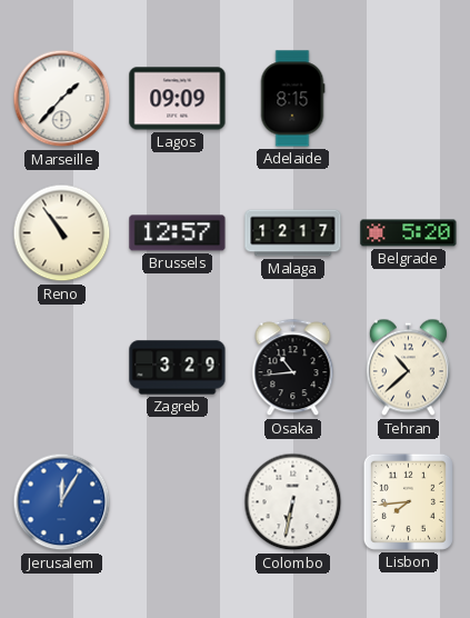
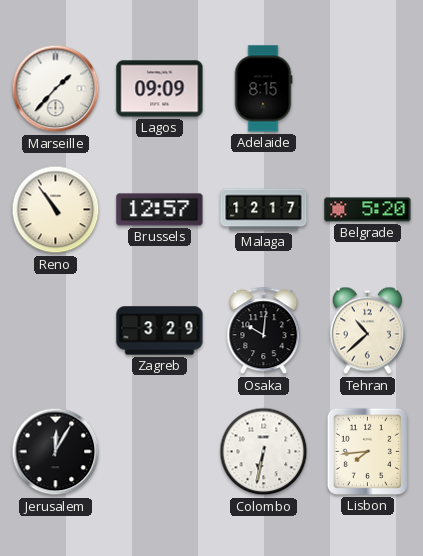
Osaka: 10:44 -> 10:01 (264, 331)
Jerusalem dial: blue -> black (56, 452)
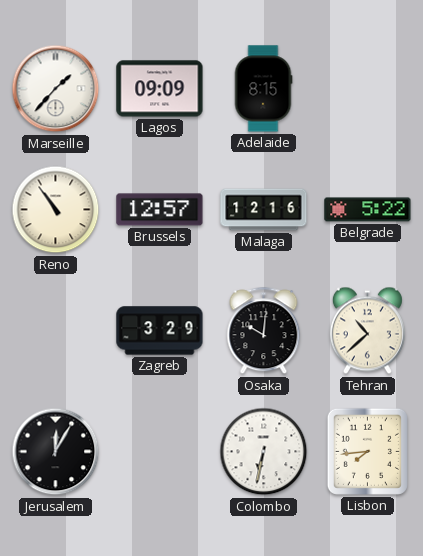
Malaga: 12:17 -> 12:16 (264, 210)
Belgrade: 5:20 -> 5:22 (368, 210)
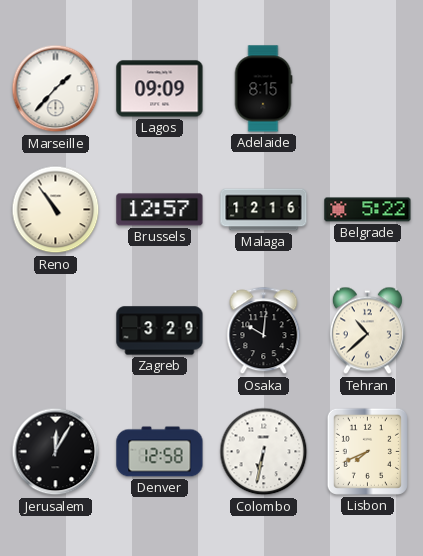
Denver: none -> 12:58 (160, 452)
Lisbon: 7:44 -> 7:41 (367, 451)
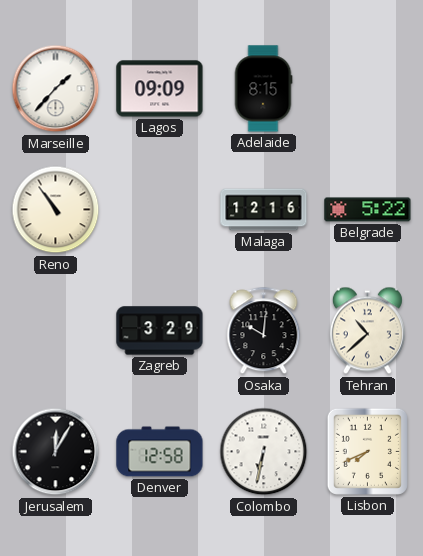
Brussels: 12:57 -> none (160, 210)
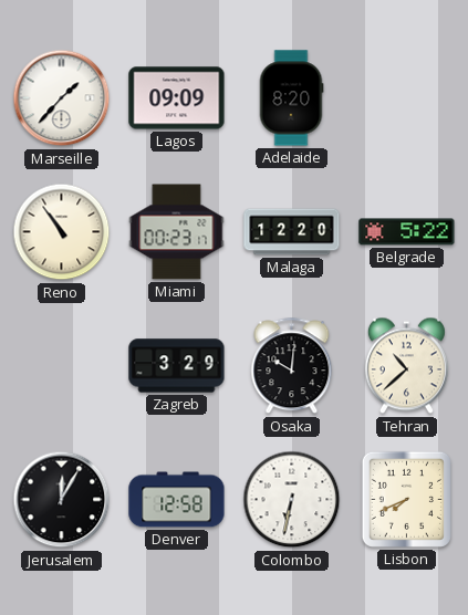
Adelaide: 8:15 -> 8:20 (291, 98)
Miami: none -> 00:23 (177, 232)
Malaga: 12:16 -> 12:20 (292, 232)
